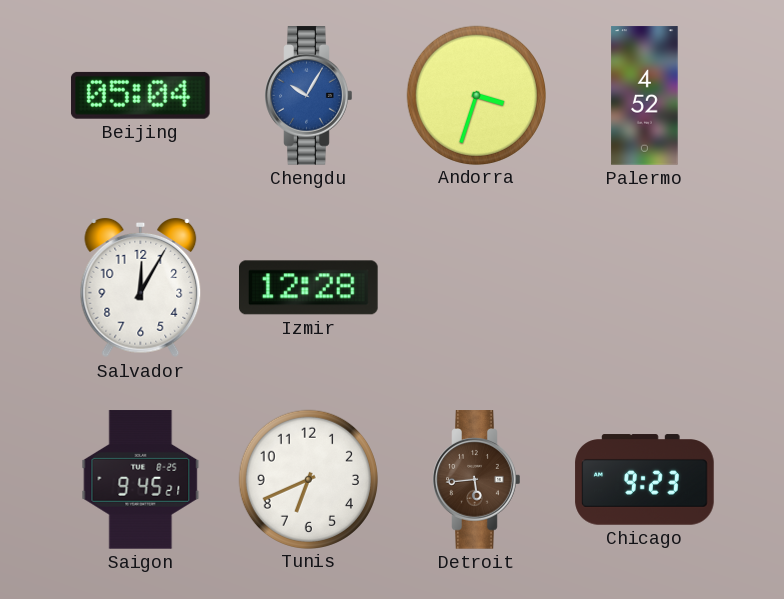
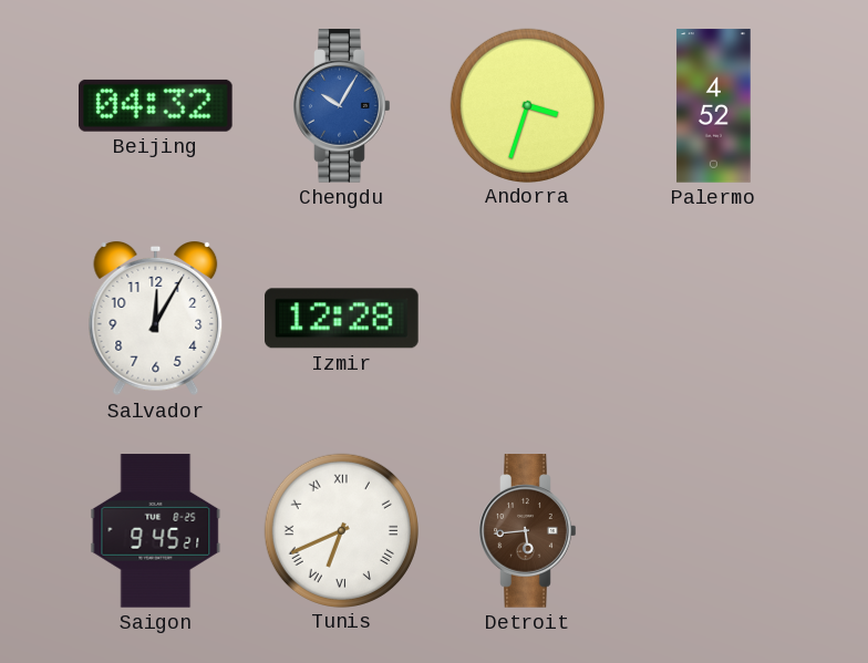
Beijing: 05:04 -> 04:32 (155, 105)
Tunis numerals: Arabic -> Roman (341, 530)
Chicago: 9:23 -> none (645, 480)
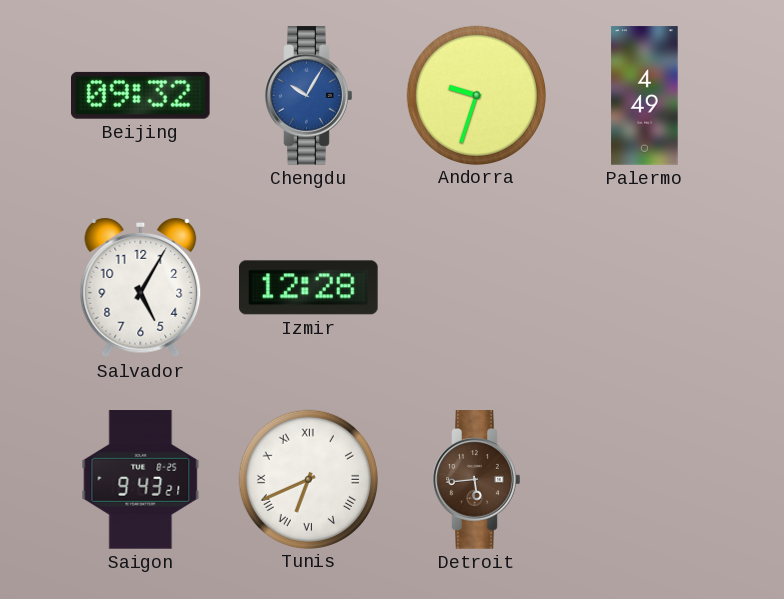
Beijing: 04:32 -> 09:32 (140, 95)
Andorra: 3:33 -> 9:33 (476, 95)
Palermo: 4:52 -> 4:49 (645, 96)
Salvador: 12:05 -> 5:05 (141, 288)
Saigon: 9:45 -> 9:43 (141, 480)
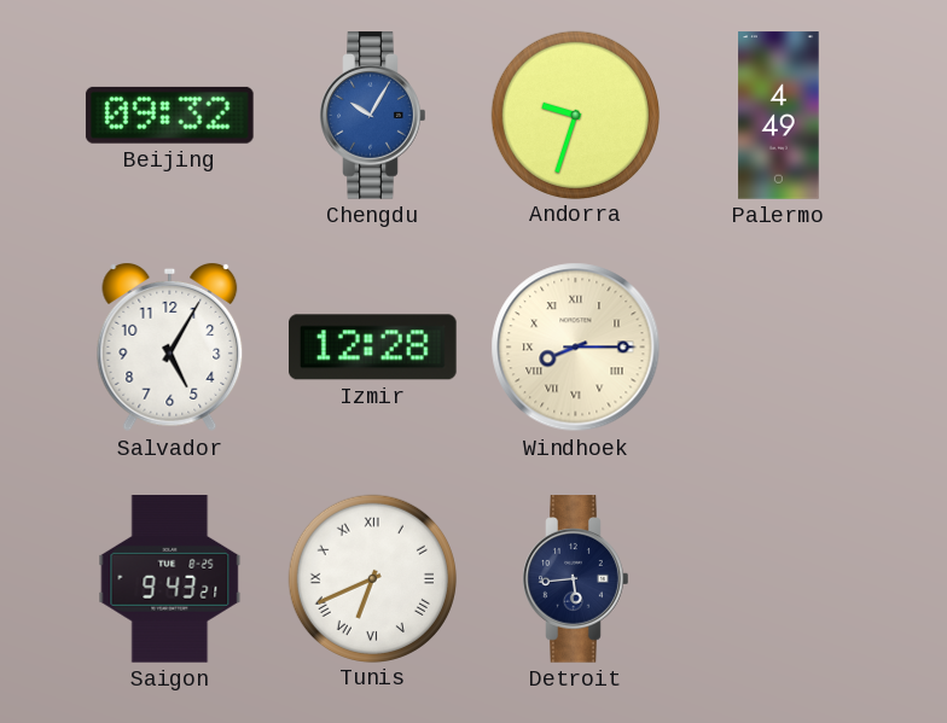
Windhoek: none -> 8:15 (576, 348)
Detroit dial: brown -> navy (576, 579)
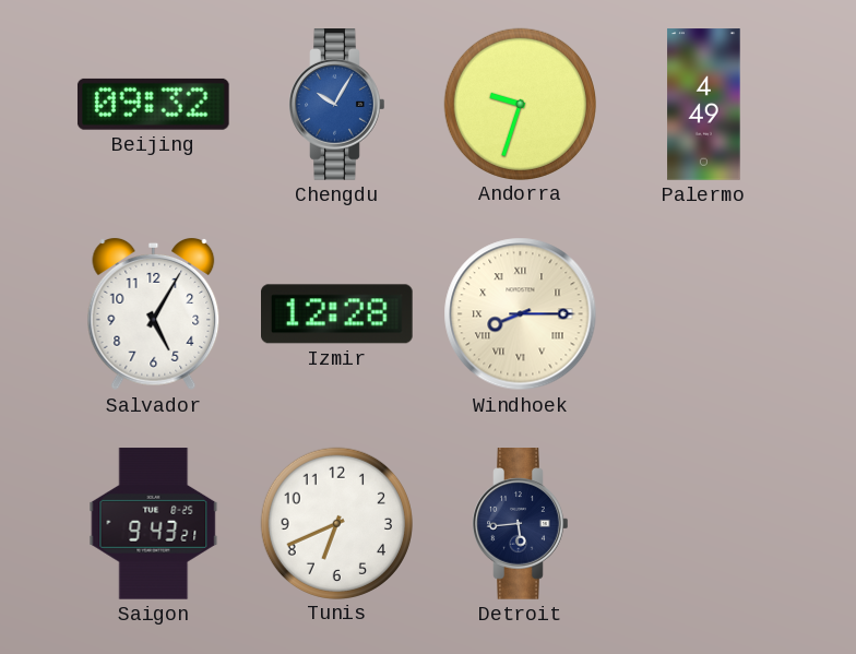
Tunis numerals: Roman -> Arabic (336, 523)
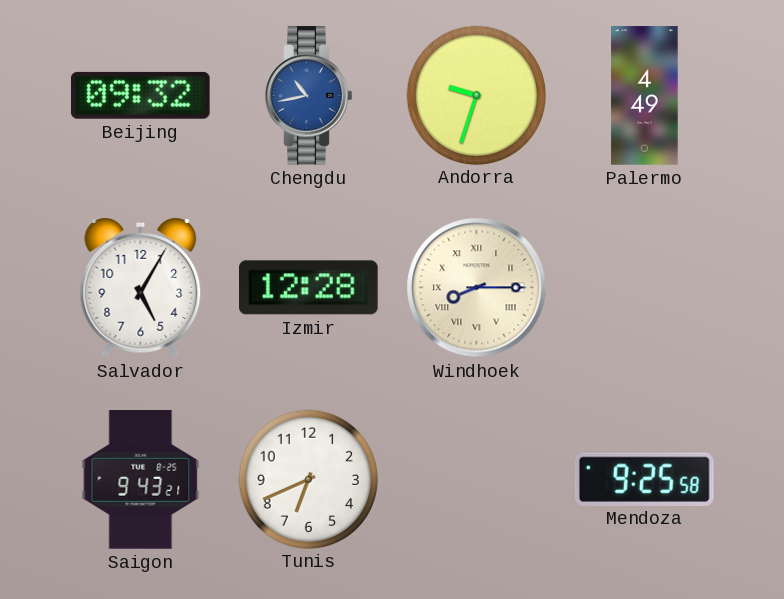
Chengdu: 10:05 -> 10:43 (309, 96)
Detroit: 5:44 -> none (521, 524)
Mendoza: none -> 9:25 (644, 479)
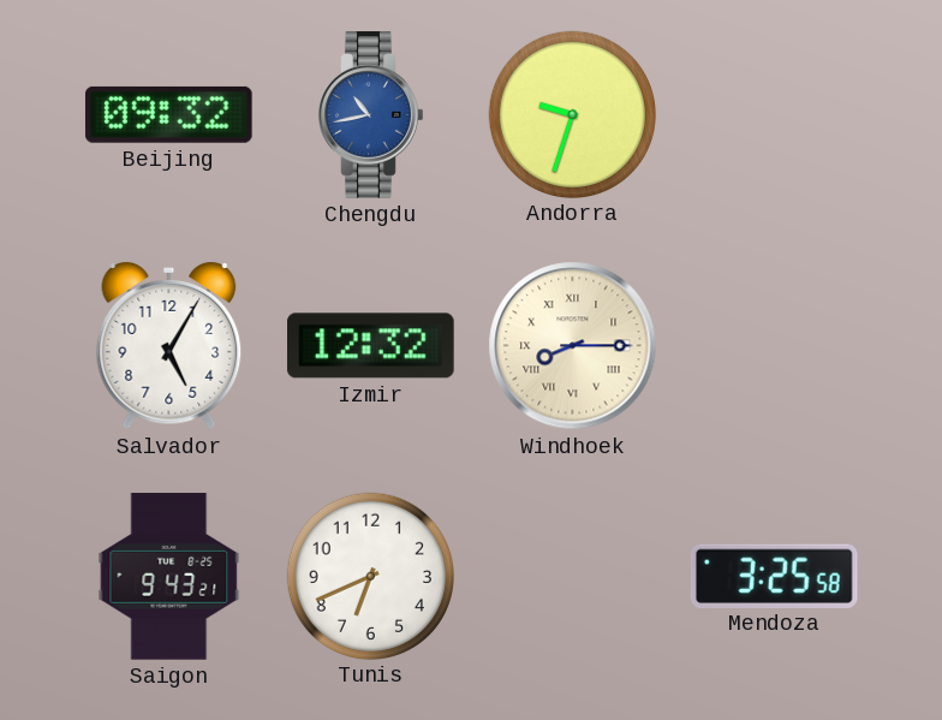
Palermo: 4:49 -> none (645, 96)
Izmir: 12:28 -> 12:32 (371, 346)
Mendoza: 9:25 -> 3:25 (774, 576)
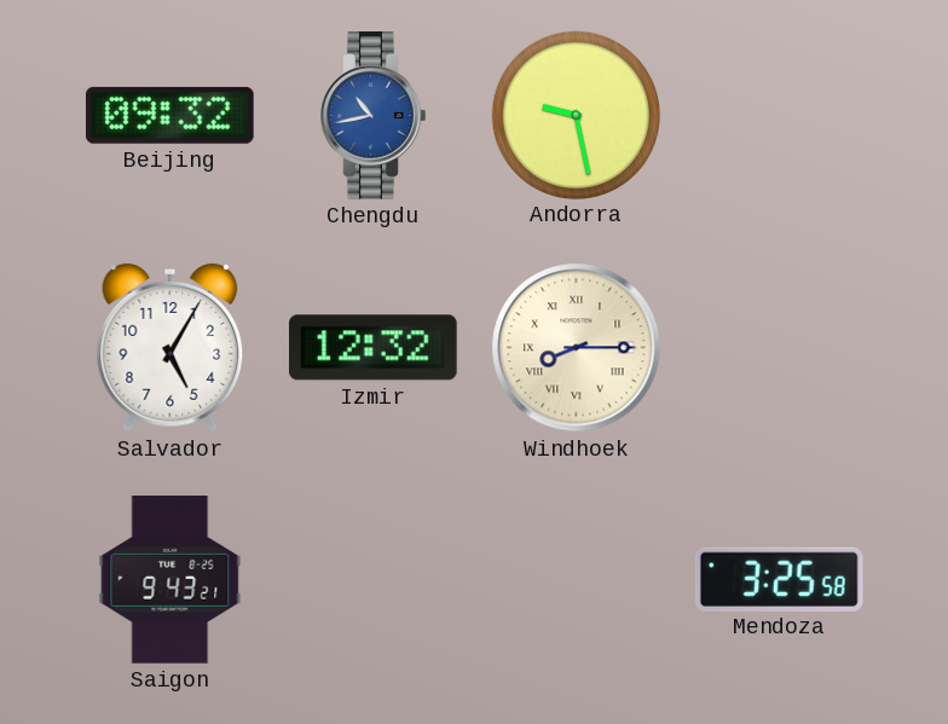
Andorra: 9:33 -> 9:28 (576, 115)
Tunis: 6:41 -> none (370, 576)
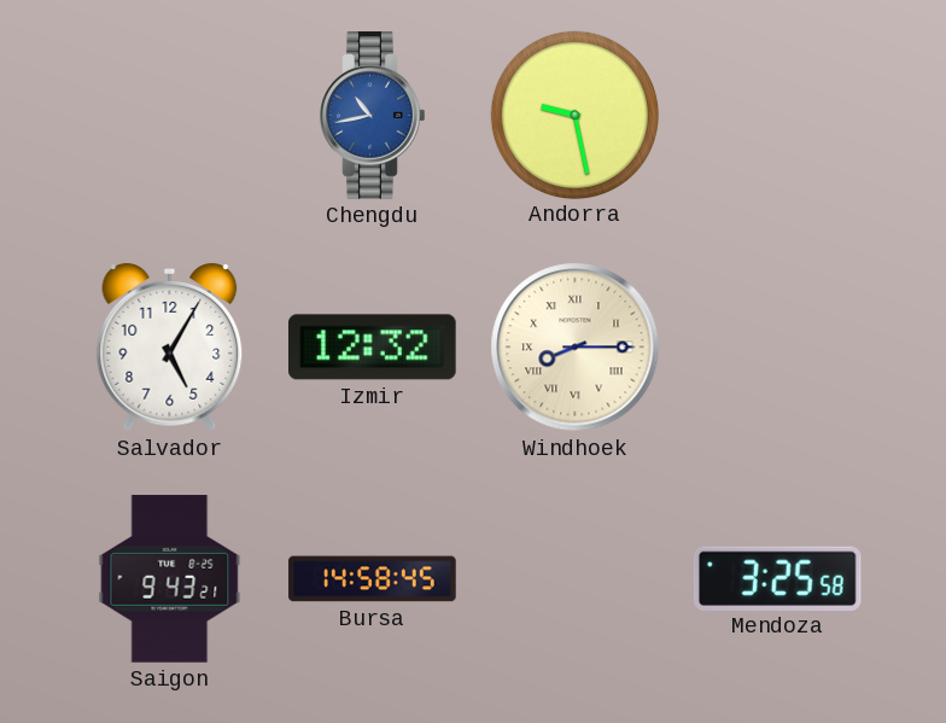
Beijing: 09:32 -> none (169, 115)
Bursa: none -> 14:58 (373, 579)
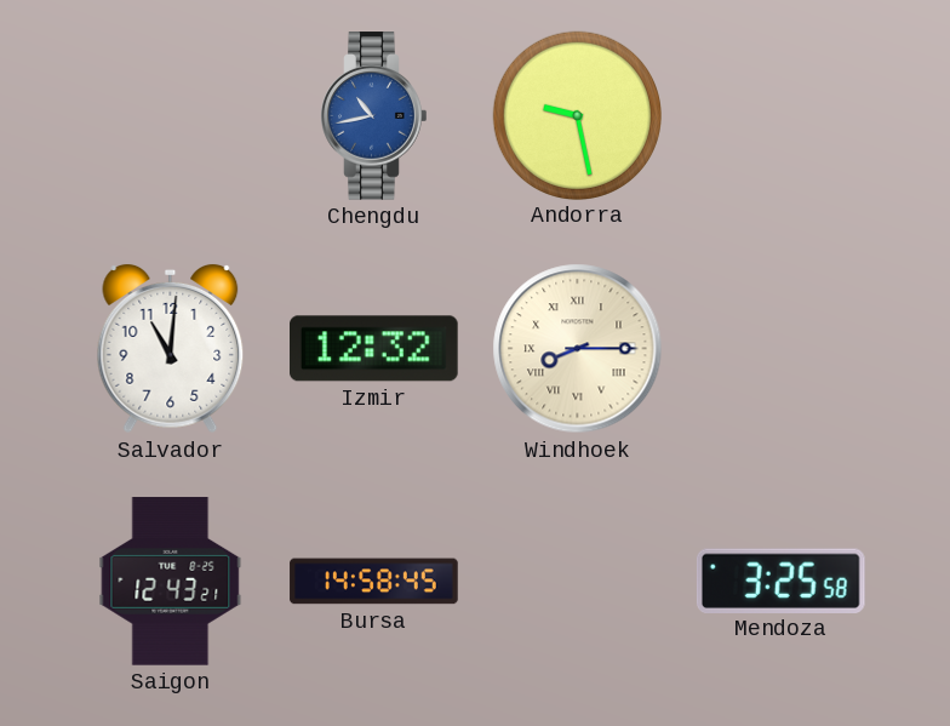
Salvador: 5:05 -> 11:01 (171, 349)
Saigon: 9:43 -> 12:43 (171, 582)
